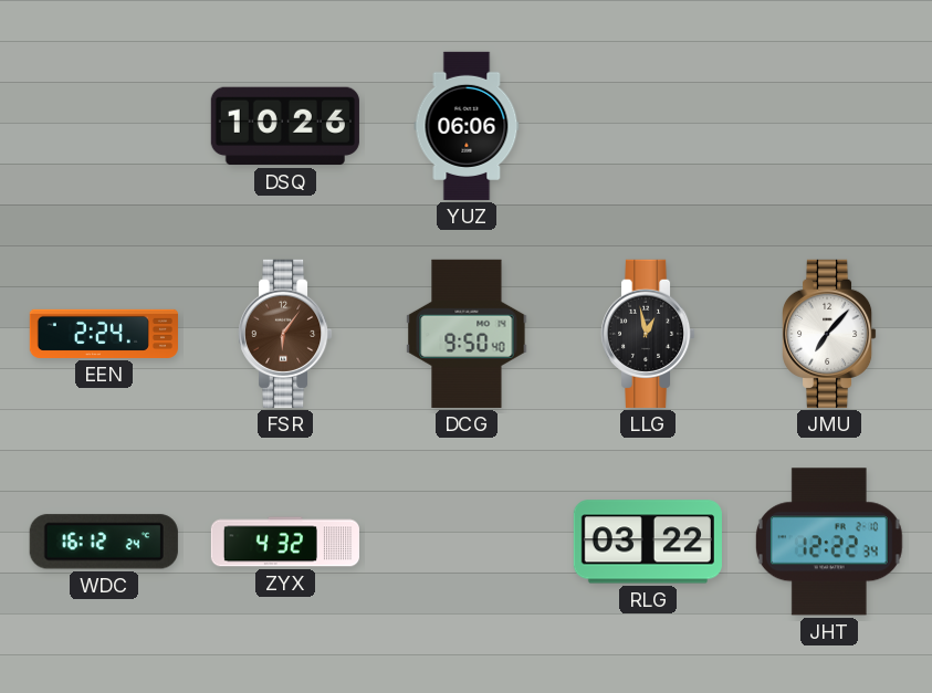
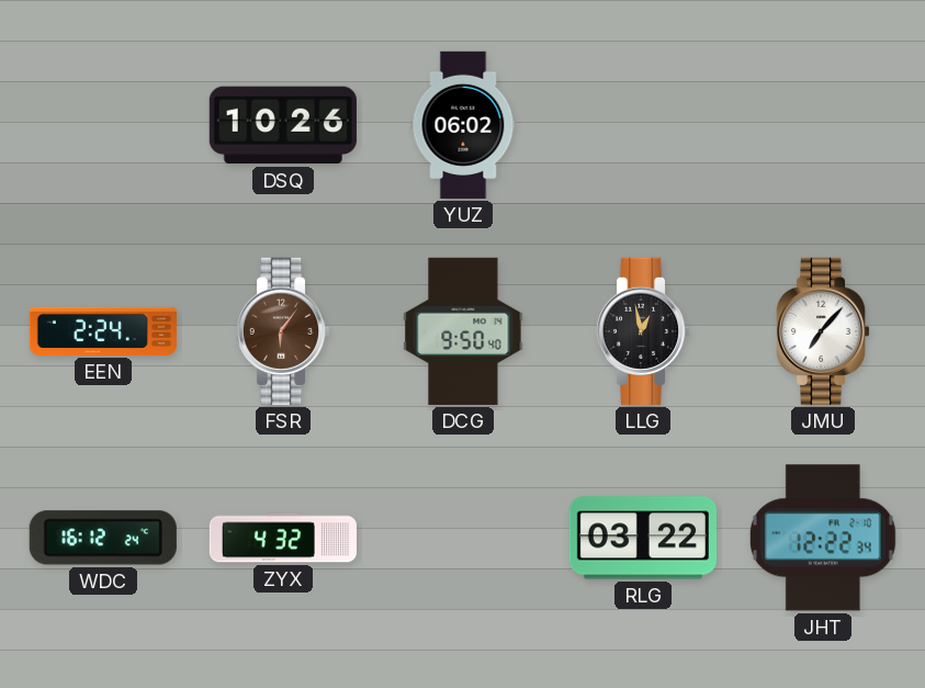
YUZ: 06:06 -> 06:02 (463, 125)
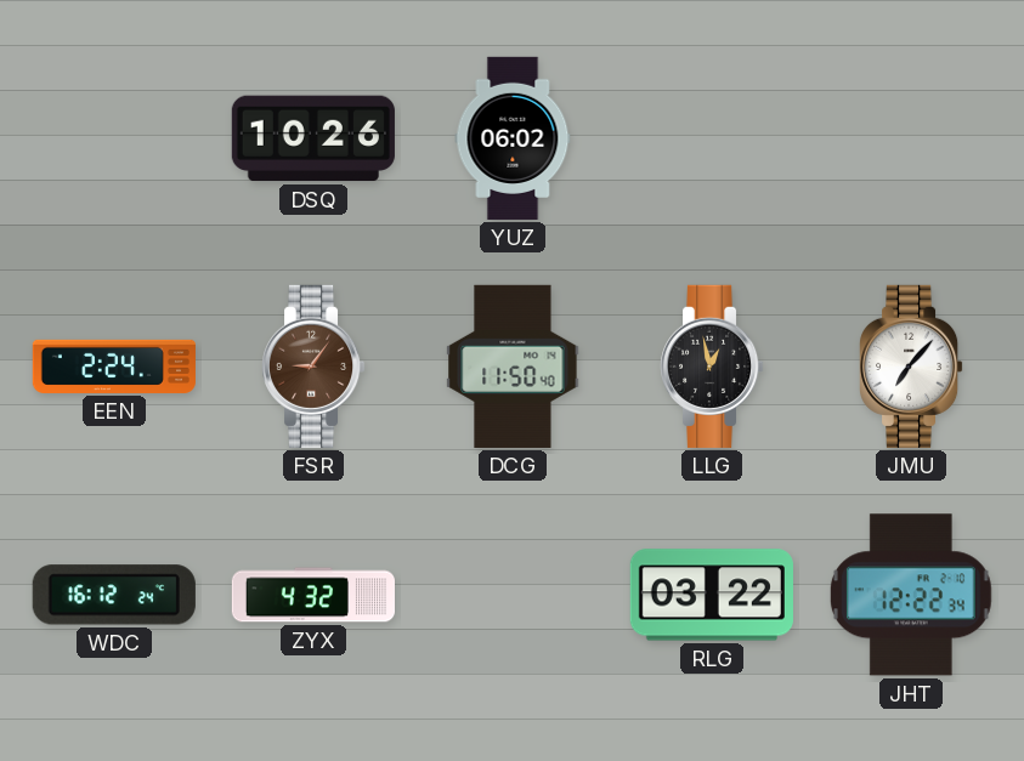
FSR: 6:06 -> 9:06 (313, 367)
DCG: 9:50 -> 11:50 (513, 367)
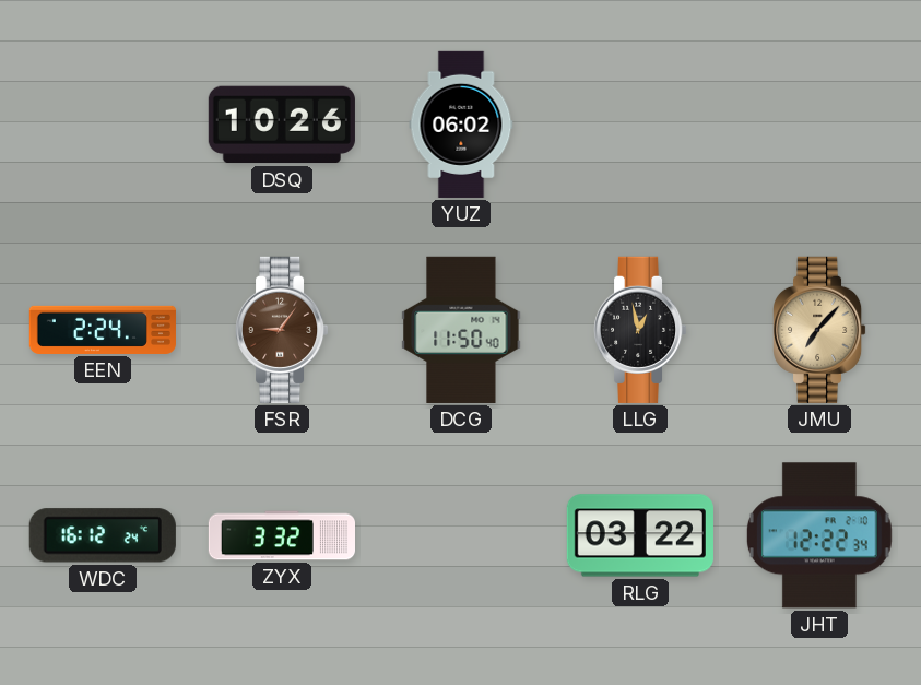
JMU dial: white -> champagne (819, 330)
ZYX: 4:32 -> 3:32 (281, 535)
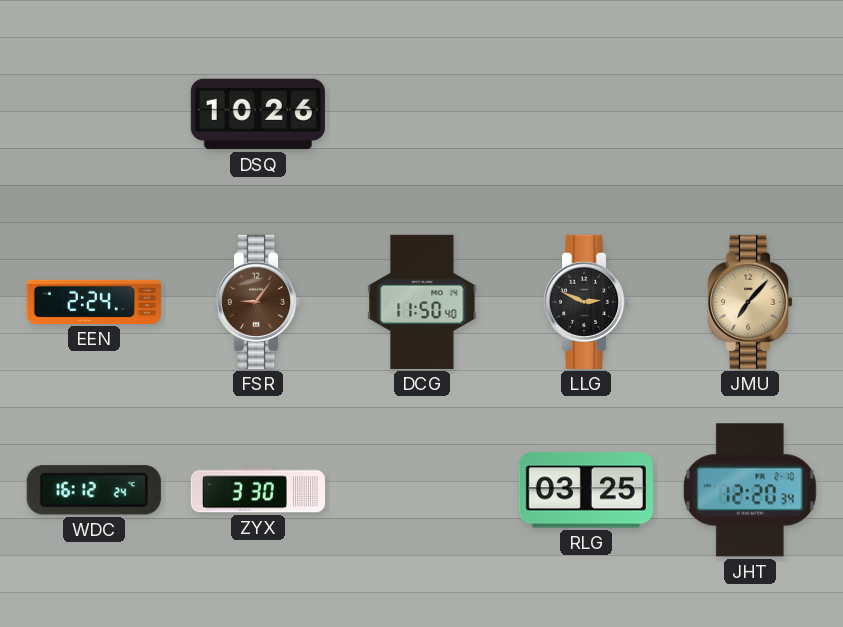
YUZ: 06:02 -> none (461, 125)
LLG: 12:58 -> 2:49 (586, 302)
ZYX: 3:32 -> 3:30 (257, 490)
RLG: 03:22 -> 03:25 (586, 490)
JHT: 12:22 -> 12:20 (750, 490)
